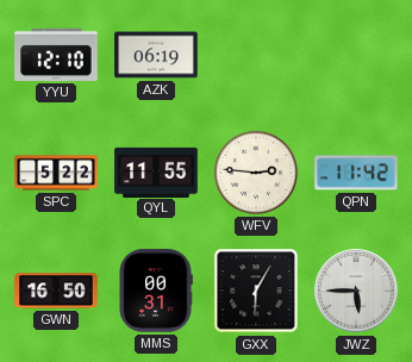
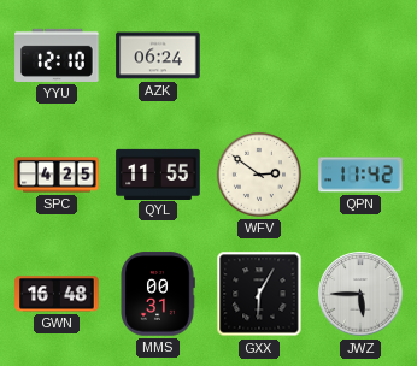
AZK: 06:19 -> 06:24 (158, 55)
SPC: 5:22 -> 4:25 (57, 175)
WFV: 2:46 -> 2:51 (259, 175)
GWN: 16:50 -> 16:48 (57, 294)
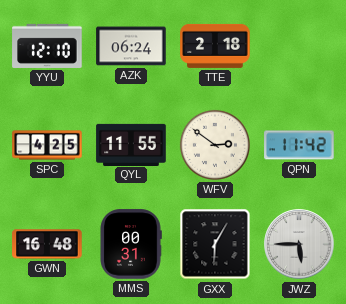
TTE: none -> 2:18 (215, 46)
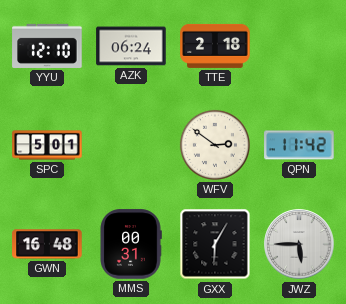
SPC: 4:25 -> 5:01 (47, 145)
QYL: 11:55 -> none (131, 144)
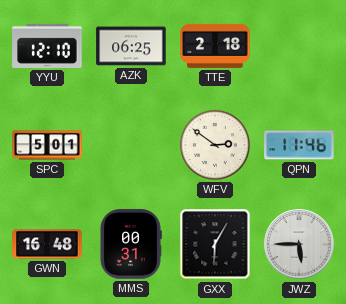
AZK: 06:24 -> 06:25 (131, 46)
QPN: 11:42 -> 11:46 (299, 145)
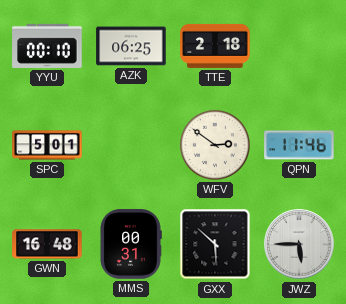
YYU: 12:10 -> 00:10 (47, 46)
GXX: 6:05 -> 5:52 (215, 244)
